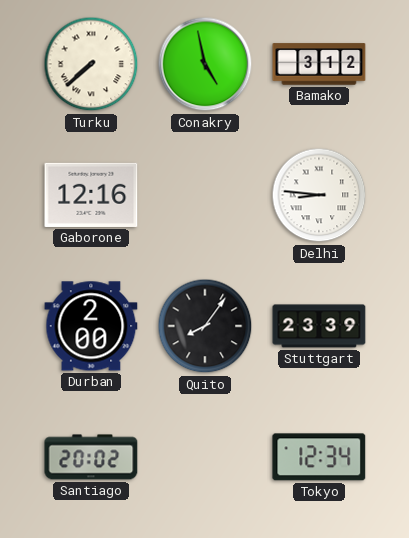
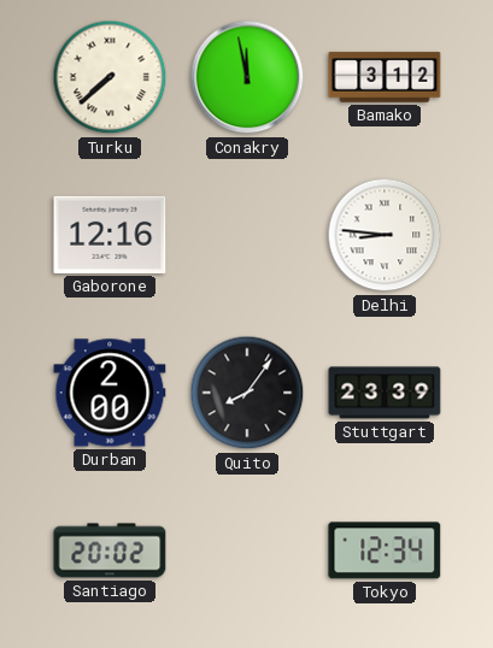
Conakry: 4:58 -> 11:58 (247, 77)
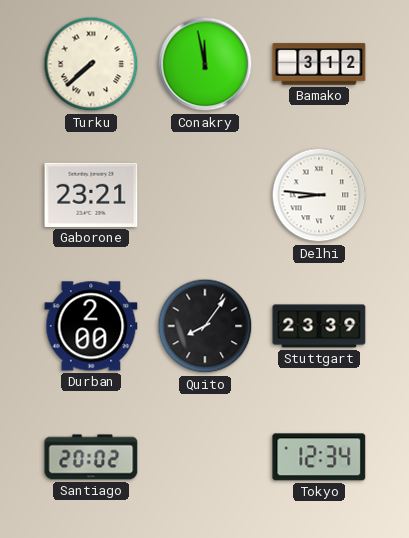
Gaborone: 12:16 -> 23:21 (91, 195)
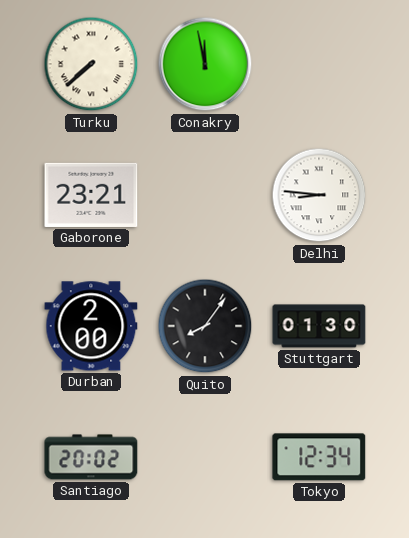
Bamako: 3:12 -> none (319, 64)
Stuttgart: 23:39 -> 01:30 (319, 326)
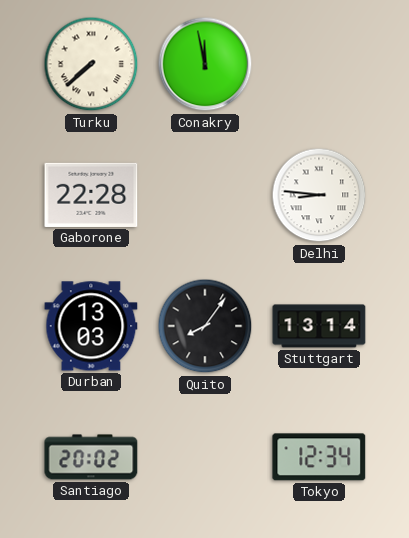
Gaborone: 23:21 -> 22:28 (91, 195)
Durban: 2:00 -> 13:03 (91, 326)
Stuttgart: 01:30 -> 13:14 (319, 326)
